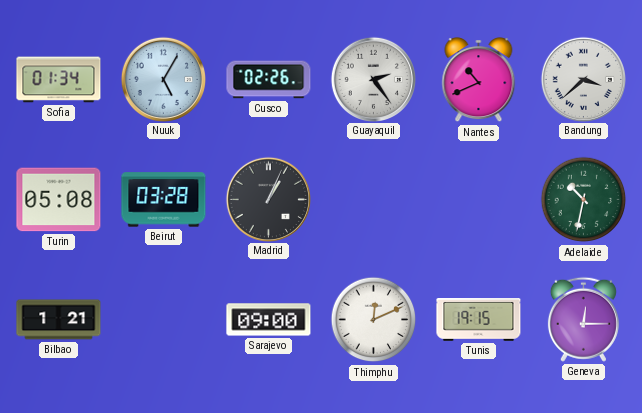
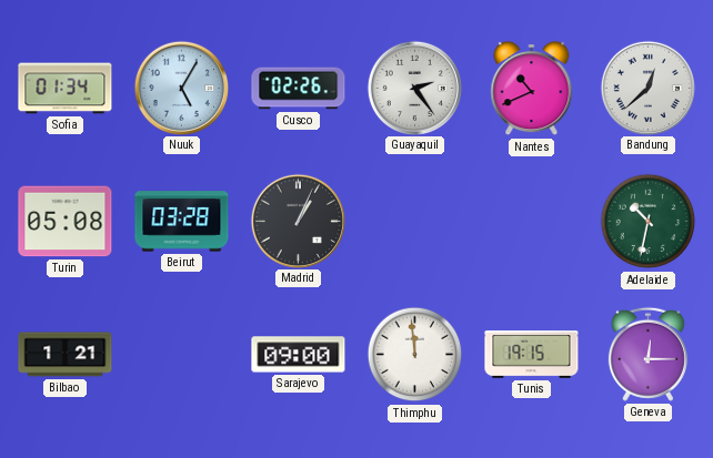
Bandung: 3:38 -> 12:38 (647, 88)
Thimphu: 12:11 -> 11:59 (415, 355)
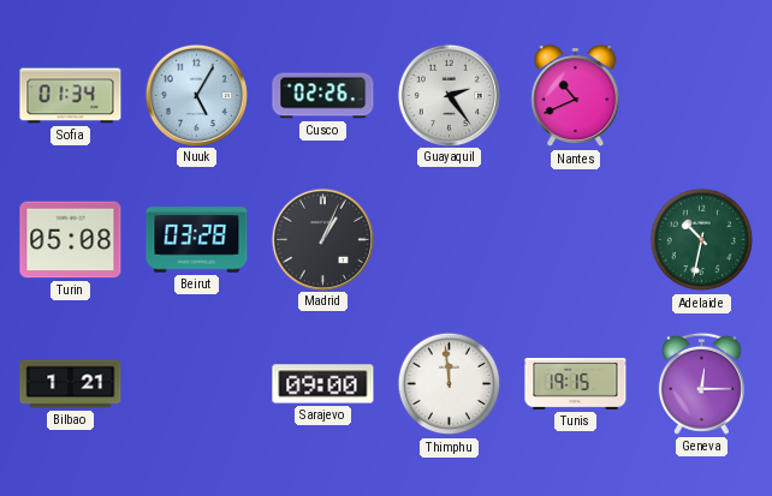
Bandung: 12:38 -> none (647, 88)
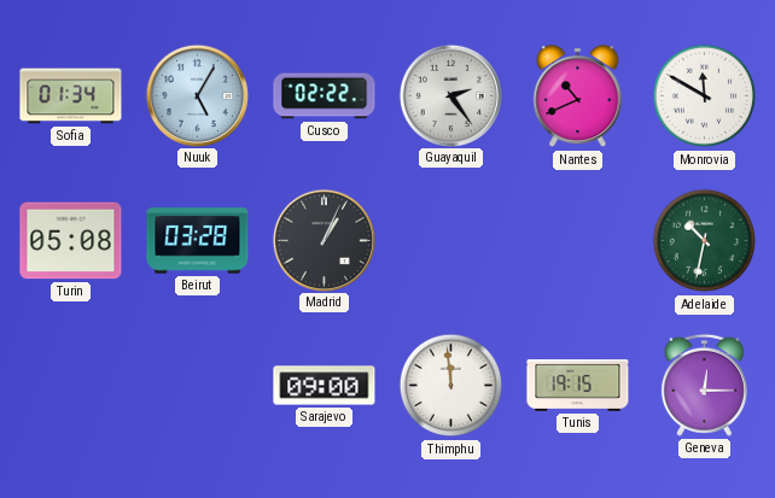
Cusco: 02:26 -> 02:22 (325, 96)
Monrovia: none -> 11:50 (705, 96)
Bilbao: 1:21 -> none (71, 384)
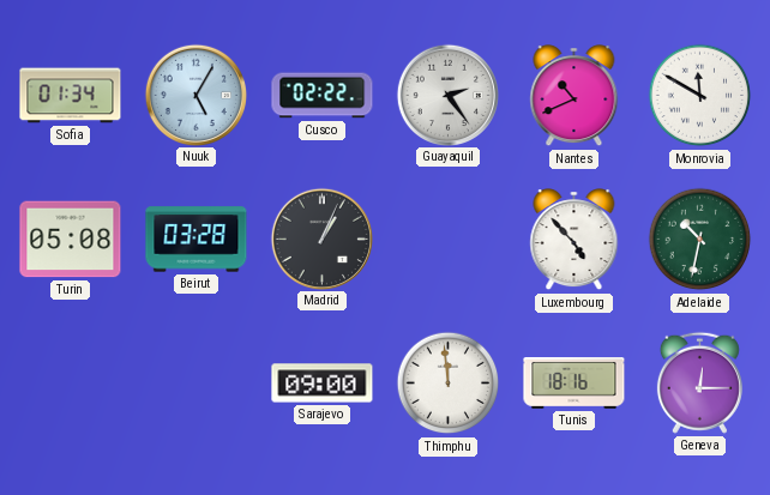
Luxembourg: none -> 4:53 (575, 240)
Tunis: 19:15 -> 18:16 (575, 384)
